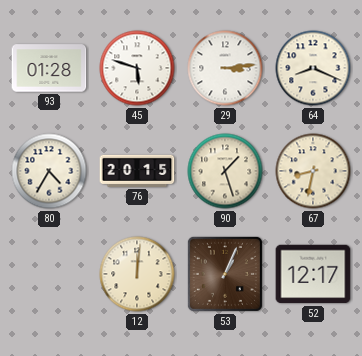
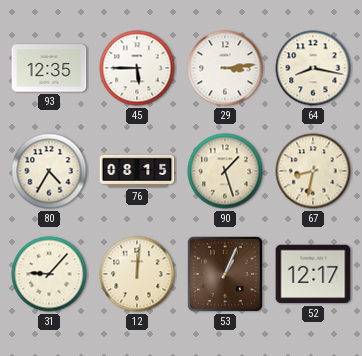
93: 01:28 -> 12:35 (49, 68)
45: 5:48 -> 5:45 (137, 68)
64: 8:19 -> 8:17 (313, 68)
76: 20:15 -> 08:15 (137, 171)
31: none -> 9:07 (49, 274)
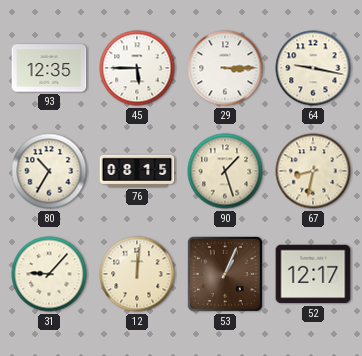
29: 3:14 -> 3:15 (225, 68)
64: 8:17 -> 9:17 (313, 68)
80: 4:35 -> 10:35 (49, 171)
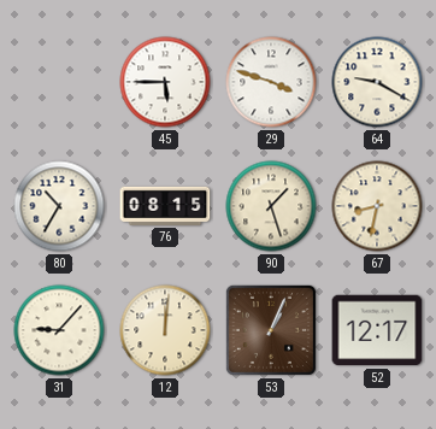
93: 12:35 -> none (49, 68)
29: 3:15 -> 3:48 (271, 82)
64: 9:17 -> 9:20 (377, 82)
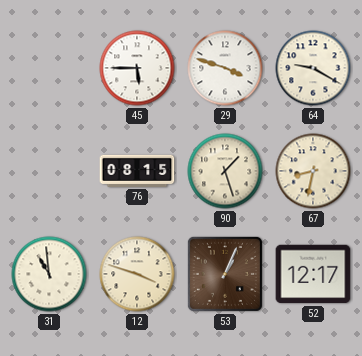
80: 10:35 -> none (59, 206)
31: 9:07 -> 10:59 (49, 274)
12: 12:01 -> 3:48 (137, 274)
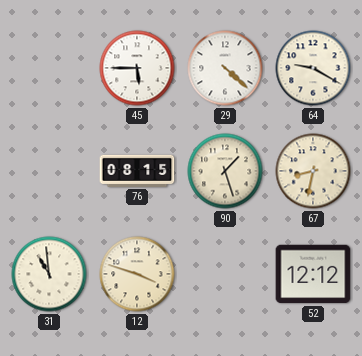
29: 3:48 -> 4:22 (225, 68)
53: 1:04 -> none (225, 274)
52: 12:17 -> 12:12 (313, 274)
